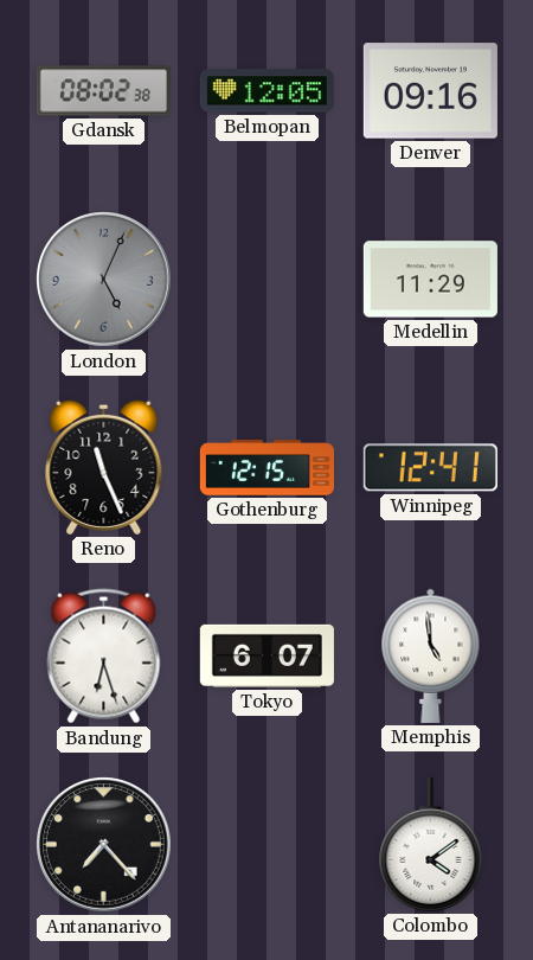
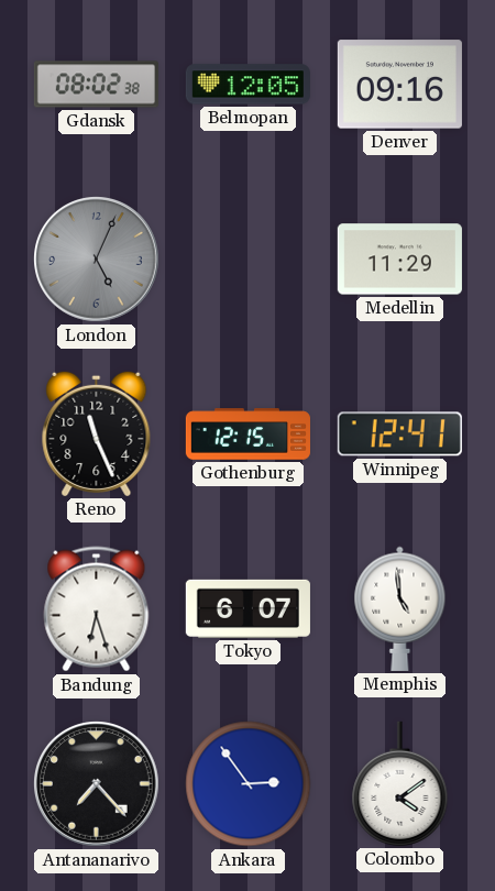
Ankara: none -> 2:54 (249, 784)
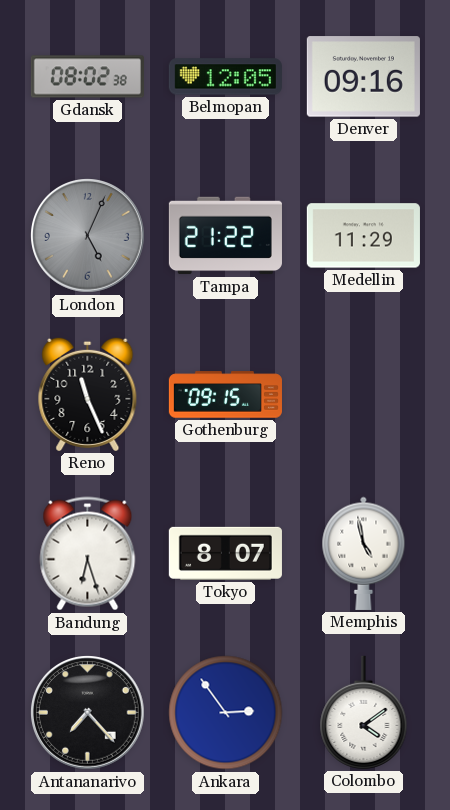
Tampa: none -> 21:22 (225, 236)
Gothenburg: 12:15 -> 09:15 (225, 395)
Winnipeg: 12:41 -> none (399, 435)
Tokyo: 6:07 -> 8:07 (225, 553)
Memphis: 4:59 -> 4:58 (364, 553)
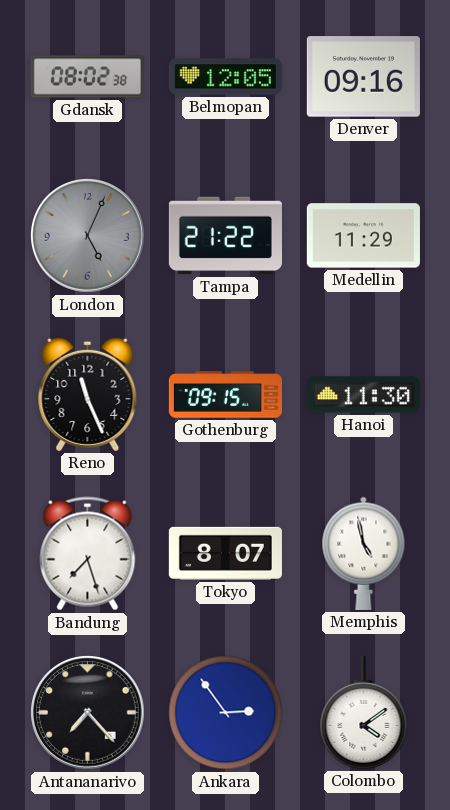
Hanoi: none -> 11:30 (363, 395)
Bandung: 6:27 -> 7:27 (88, 554)
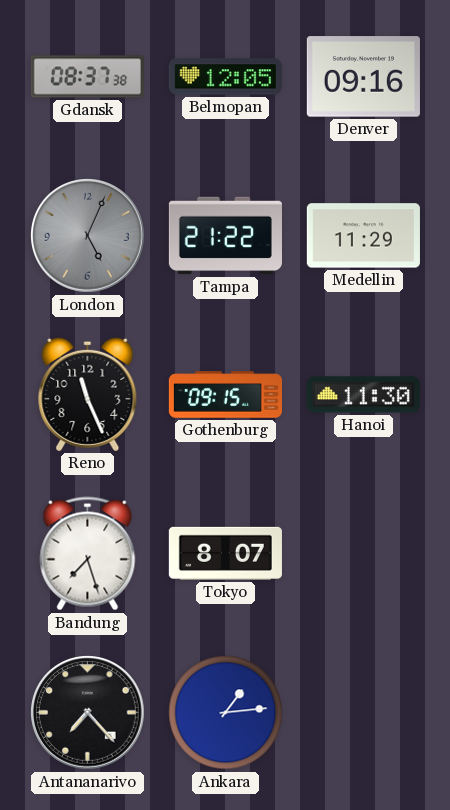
Gdansk: 08:02 -> 08:37 (87, 77)
Memphis: 4:58 -> none (364, 553)
Ankara: 2:54 -> 1:14 (226, 713)
Colombo: 4:09 -> none (364, 712)
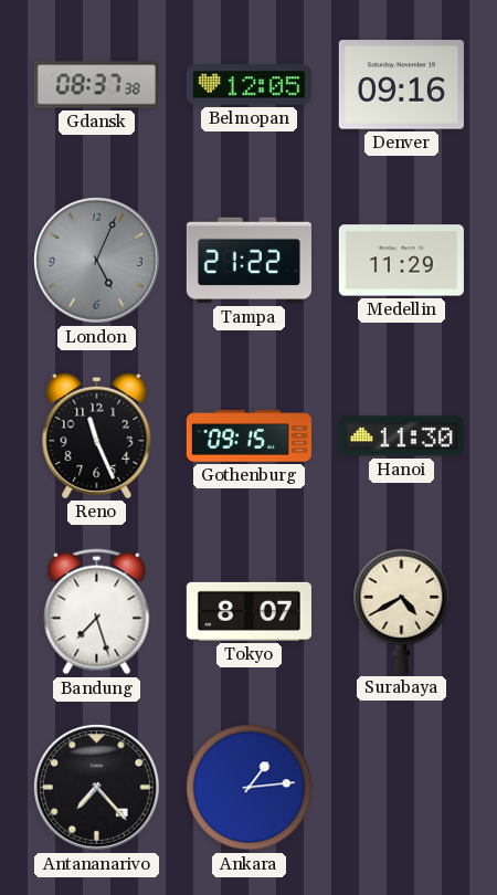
Surabaya: none -> 4:40 (402, 611)
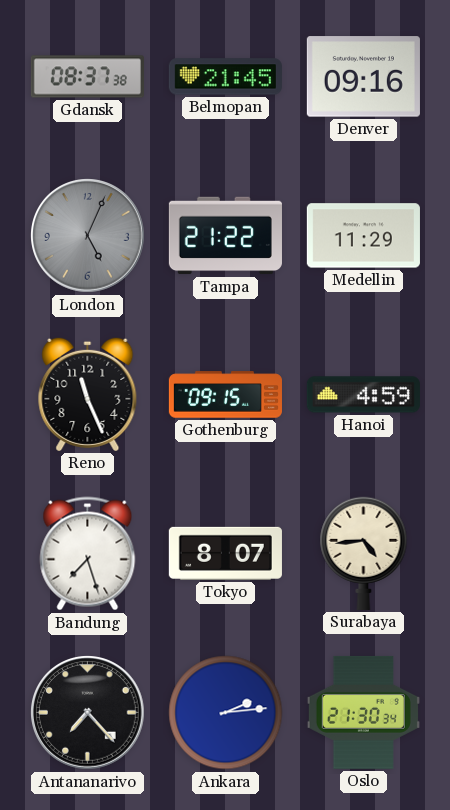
Belmopan: 12:05 -> 21:45 (225, 77)
Hanoi: 11:30 -> 4:59 (363, 395)
Surabaya: 4:40 -> 4:44 (364, 553)
Ankara: 1:14 -> 2:14 (226, 713)
Oslo: none -> 21:30 (363, 712)
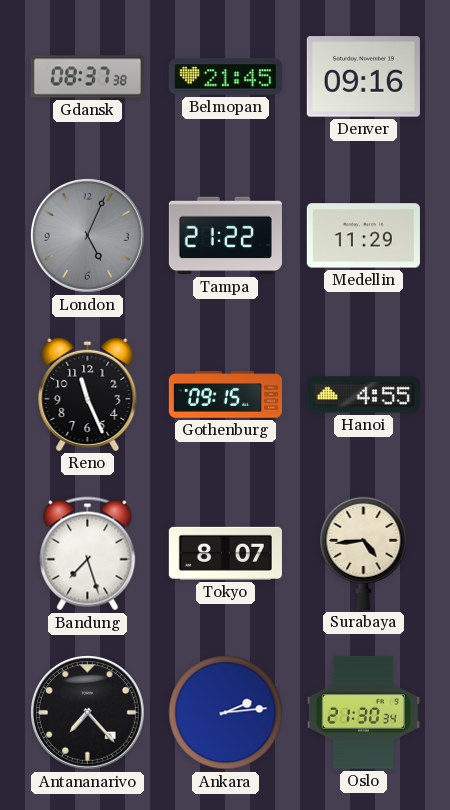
Hanoi: 4:59 -> 4:55 (363, 395)
